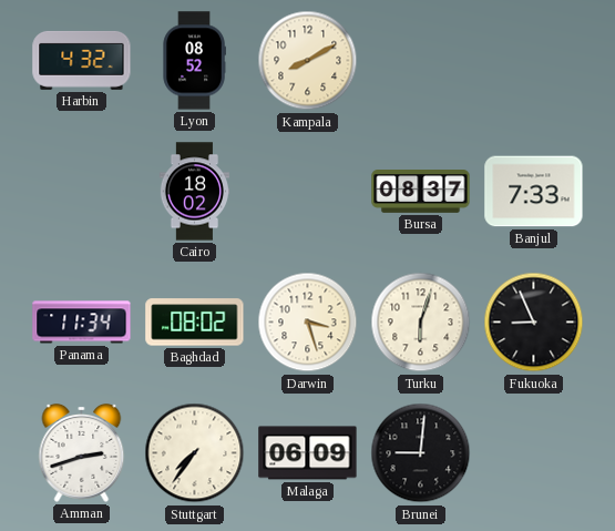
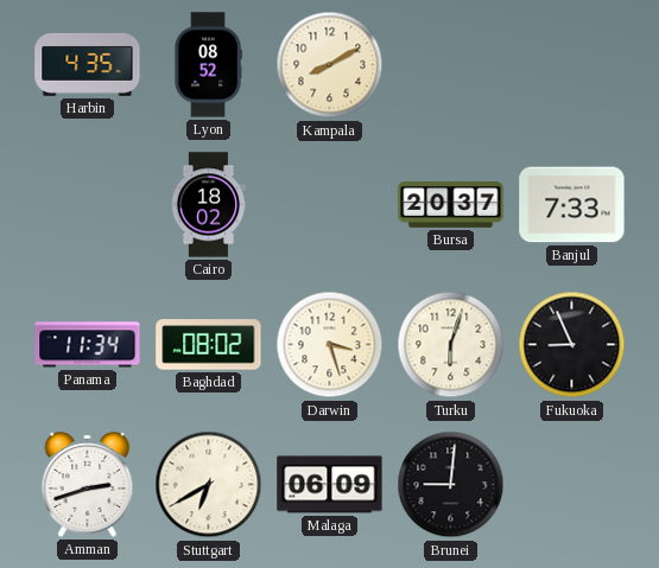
Harbin: 4:32 -> 4:35 (88, 64)
Bursa: 08:37 -> 20:37 (451, 205)
Stuttgart: 7:36 -> 6:40 (209, 485)
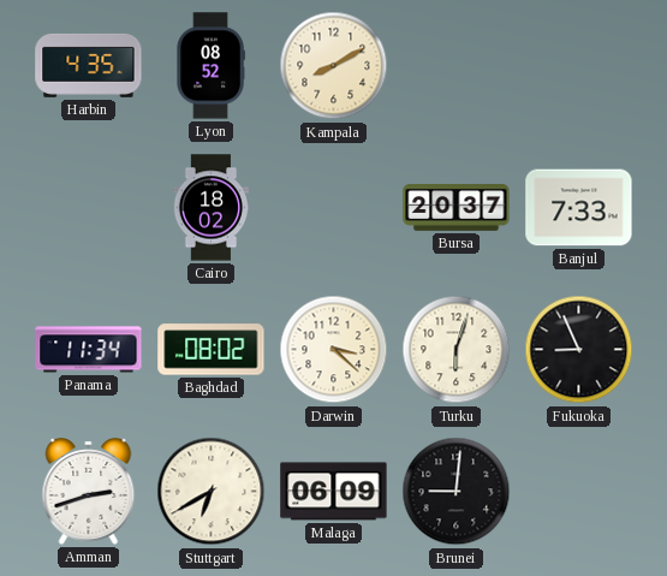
Darwin: 3:27 -> 3:22 (334, 350)
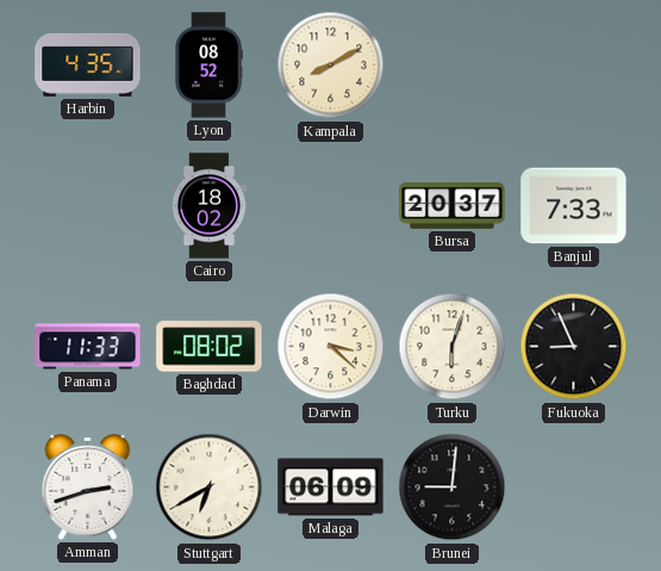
Panama: 11:34 -> 11:33 (88, 347)
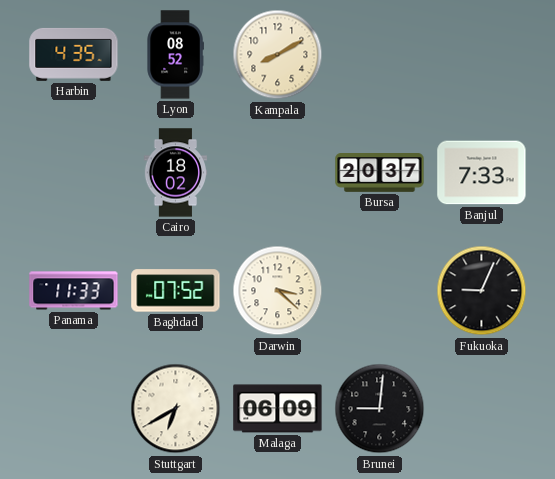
Baghdad: 08:02 -> 07:52 (176, 291)
Turku: 6:03 -> none (453, 347)
Fukuoka: 8:56 -> 9:04 (482, 291)
Amman: 2:42 -> none (88, 488)
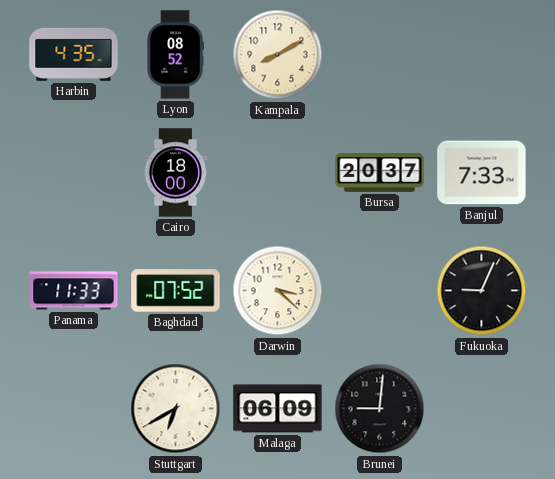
Cairo: 18:02 -> 18:00 (176, 173)
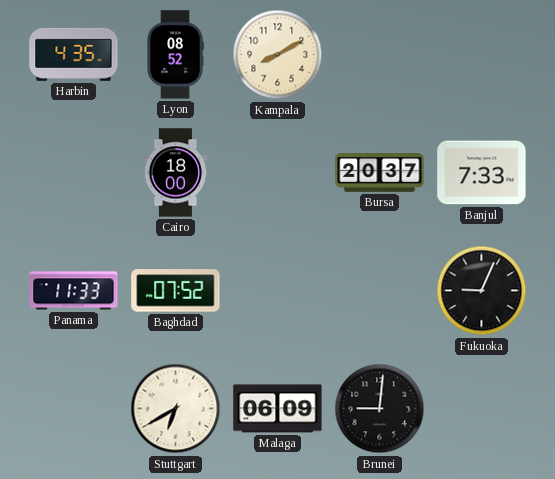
Darwin: 3:22 -> none (278, 291)
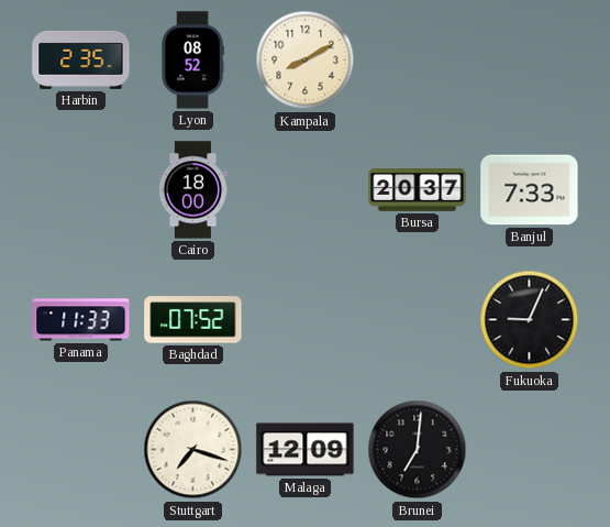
Harbin: 4:35 -> 2:35 (81, 59)
Stuttgart: 6:40 -> 7:18 (193, 450)
Malaga: 06:09 -> 12:09 (306, 450)
Brunei: 9:01 -> 7:01 (418, 450)
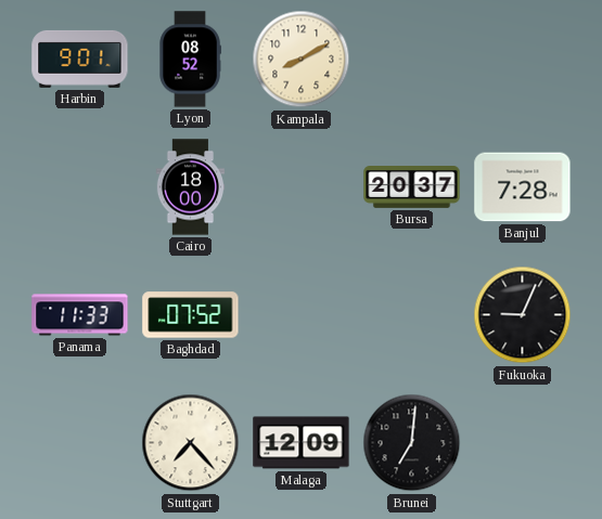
Harbin: 2:35 -> 9:01 (80, 59)
Banjul: 7:33 -> 7:28 (523, 187)
Stuttgart: 7:18 -> 7:23 (191, 443)
